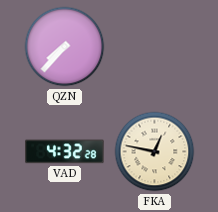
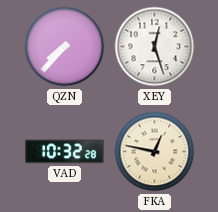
XEY: none -> 12:27 (155, 47)
VAD: 4:32 -> 10:32 (65, 152)
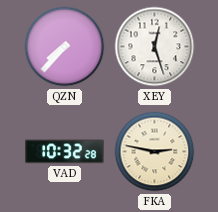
FKA: 12:47 -> 2:47 (155, 152)
